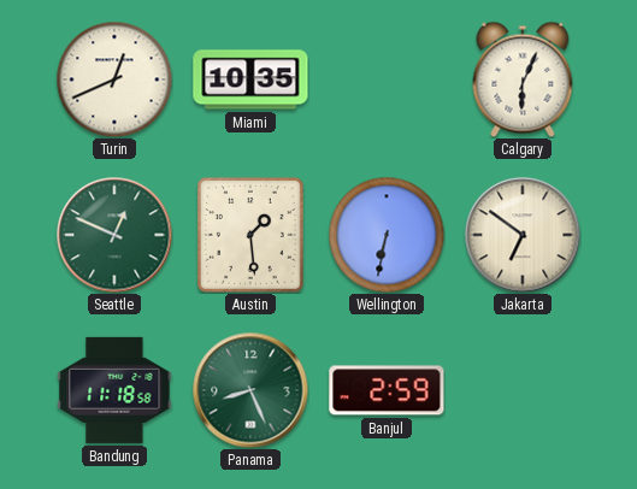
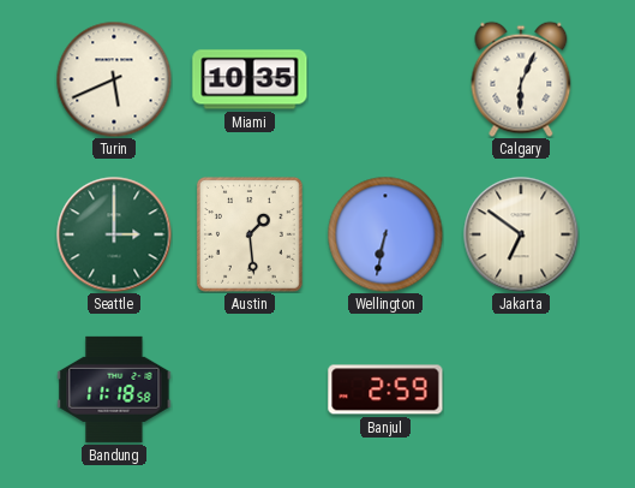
Turin: 12:41 -> 5:41 (114, 79)
Seattle: 12:49 -> 3:00 (114, 234)
Panama: 8:26 -> none (250, 390)
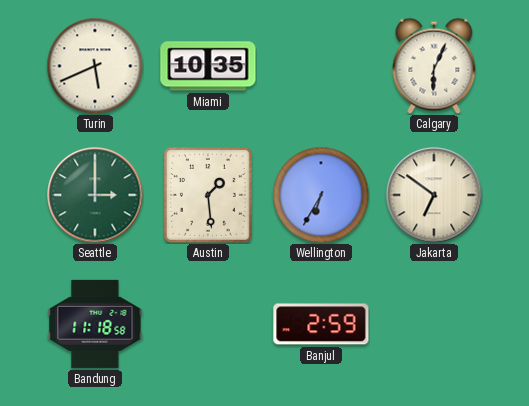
Wellington: 6:32 -> 6:35 (321, 195)
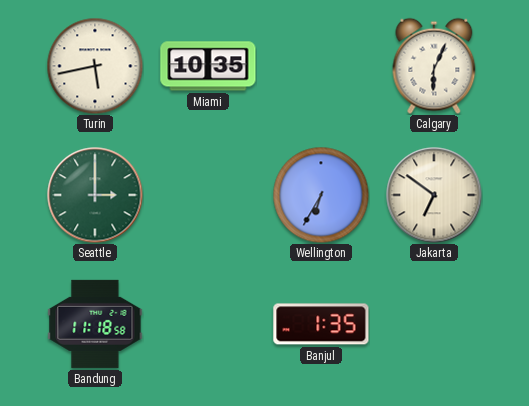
Turin: 5:41 -> 5:43 (95, 66)
Austin: 1:29 -> none (208, 196)
Banjul: 2:59 -> 1:35 (321, 324)
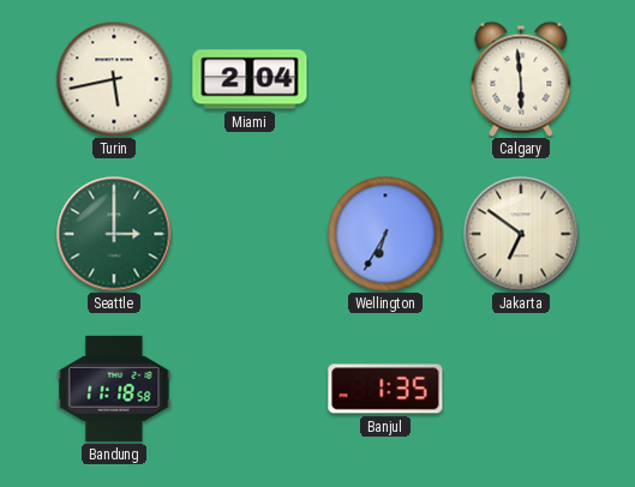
Miami: 10:35 -> 2:04 (250, 79)
Calgary: 6:04 -> 5:59 (521, 79)
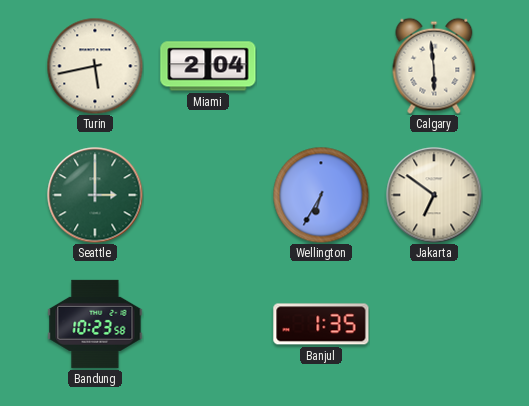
Bandung: 11:18 -> 10:23 (95, 324)
